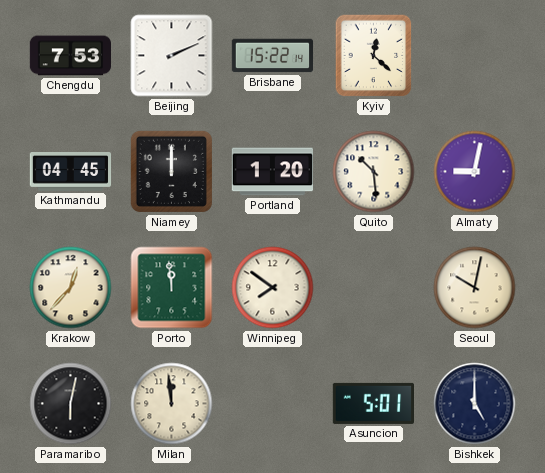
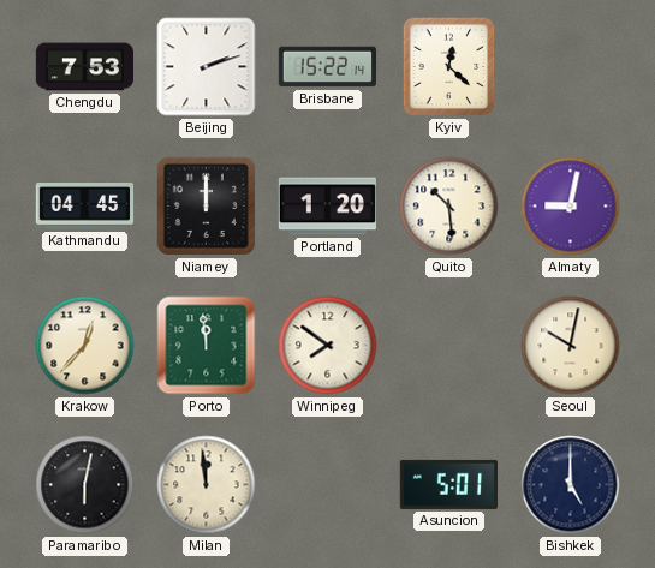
Beijing: 2:11 -> 2:12 (207, 67)
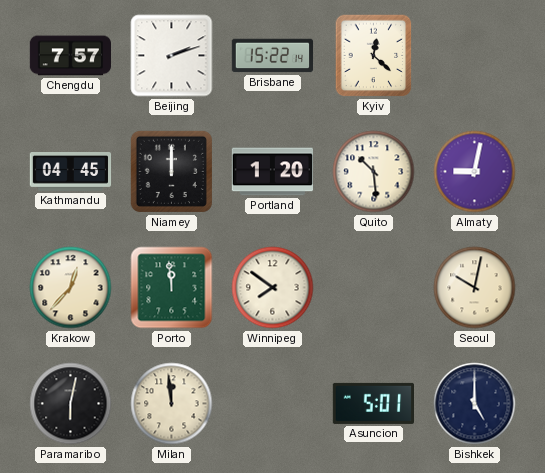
Chengdu: 7:53 -> 7:57 (71, 56)
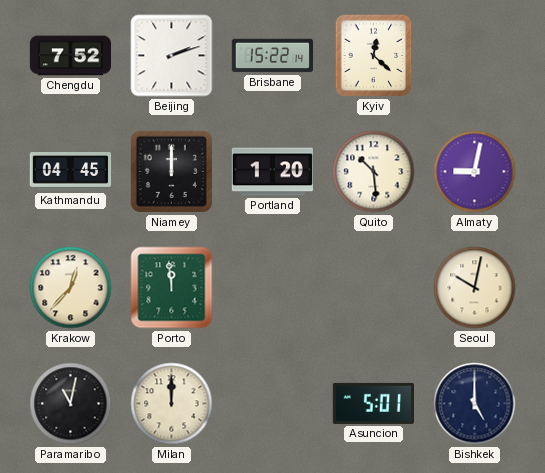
Chengdu: 7:57 -> 7:52 (71, 56)
Winnipeg: 7:51 -> none (273, 288)
Paramaribo: 6:02 -> 11:02 (71, 404)
Milan: 11:59 -> 12:00 (172, 404)
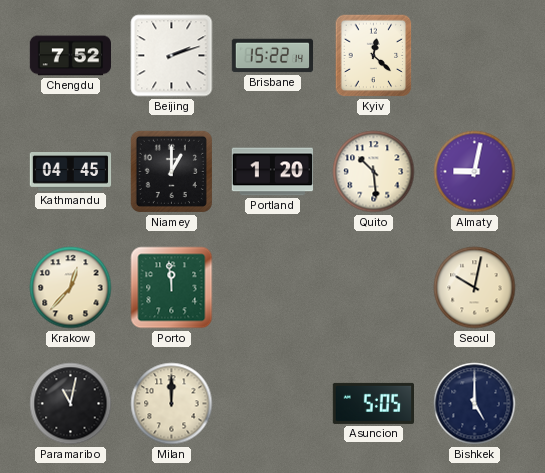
Niamey: 12:00 -> 1:00 (171, 171)
Asuncion: 5:01 -> 5:05 (373, 403)
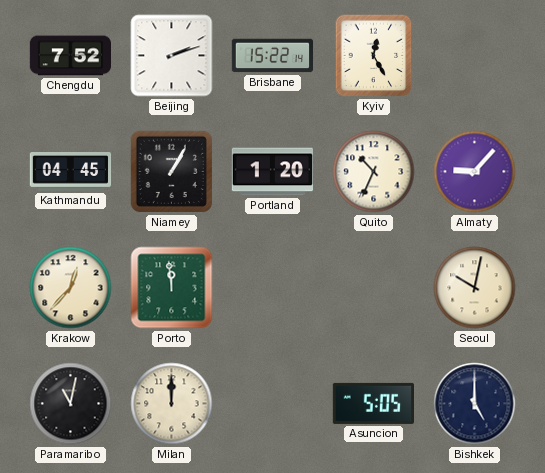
Kyiv: 12:22 -> 12:25 (374, 56)
Niamey: 1:00 -> 1:05 (171, 171)
Quito: 10:29 -> 10:34 (374, 172)
Almaty: 9:02 -> 9:07 (475, 172)
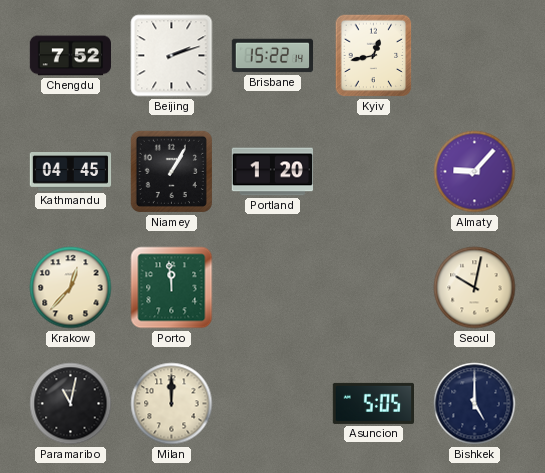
Kyiv: 12:25 -> 12:43 (374, 56)
Quito: 10:34 -> none (374, 172)
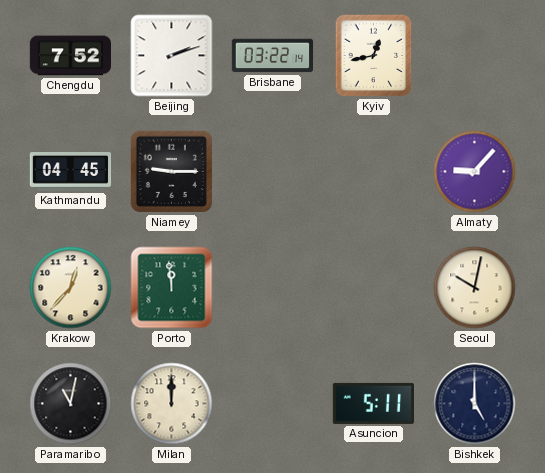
Brisbane: 15:22 -> 03:22 (273, 56)
Niamey: 1:05 -> 9:15 (171, 171)
Portland: 1:20 -> none (272, 172)
Asuncion: 5:05 -> 5:11 (373, 403)
